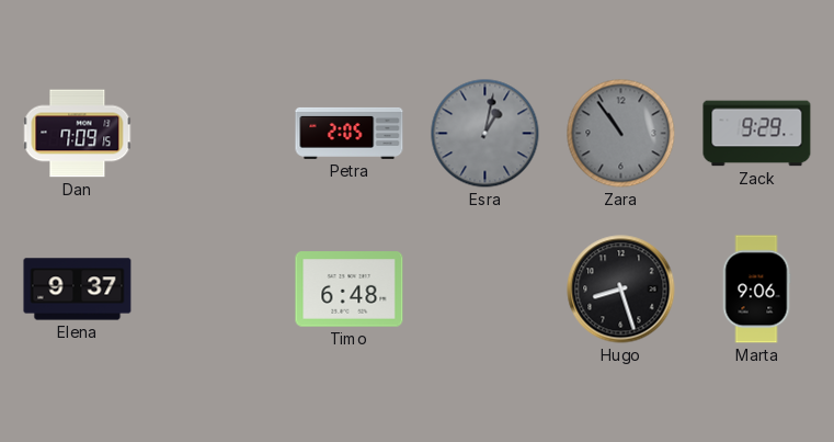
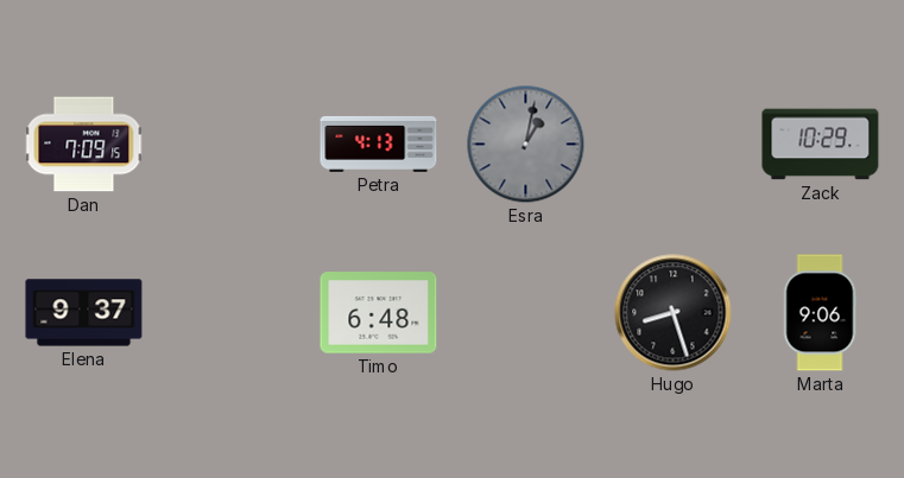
Petra: 2:05 -> 4:13 (379, 144)
Zara: 10:54 -> none (621, 134)
Zack: 9:29 -> 10:29 (821, 145)
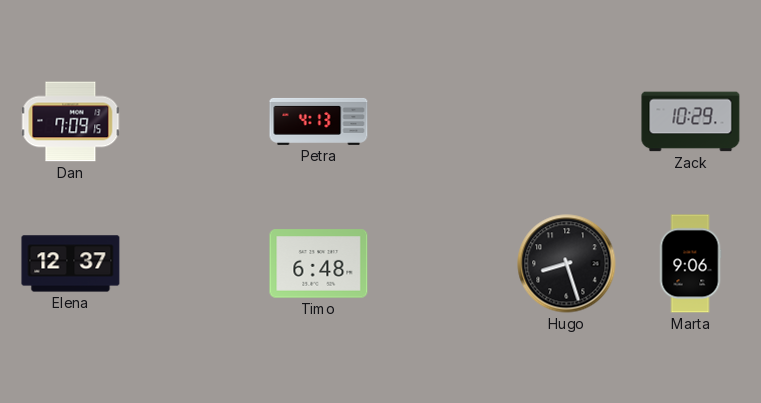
Esra: 1:02 -> none (526, 145)
Elena: 9:37 -> 12:37 (71, 264)
